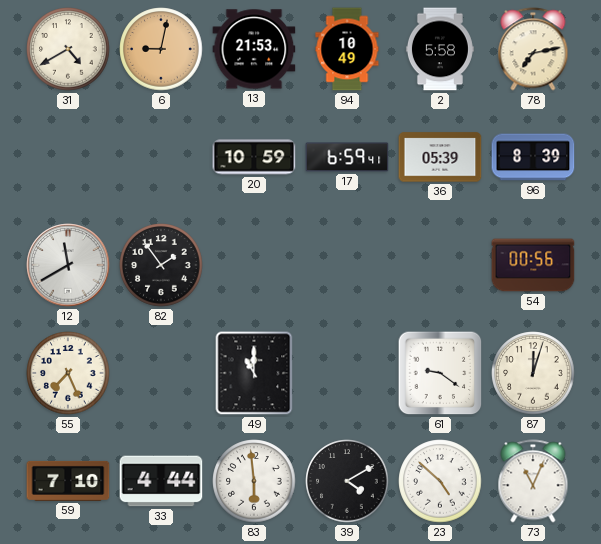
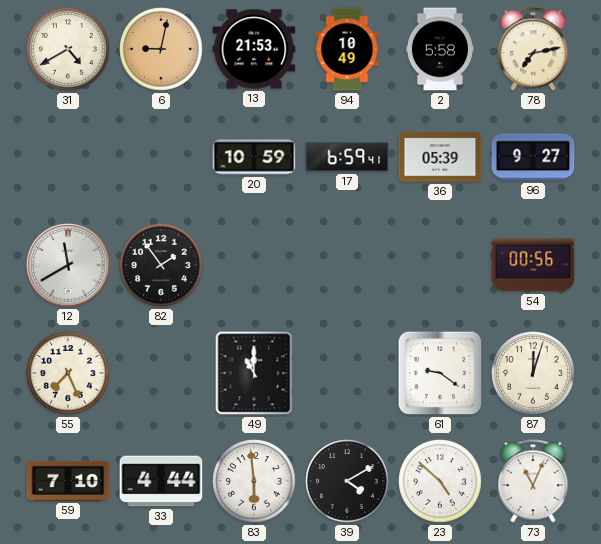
96: 8:39 -> 9:27 (533, 157)
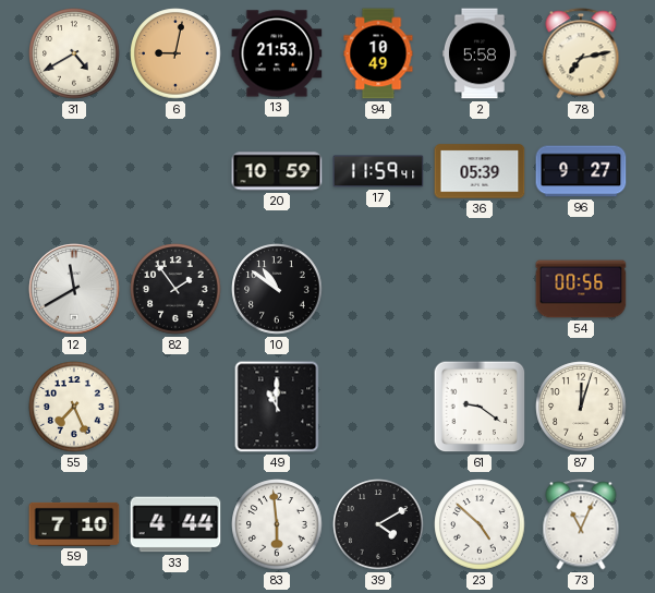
17: 6:59 -> 11:59 (378, 171)
10: none -> 10:51 (277, 289)
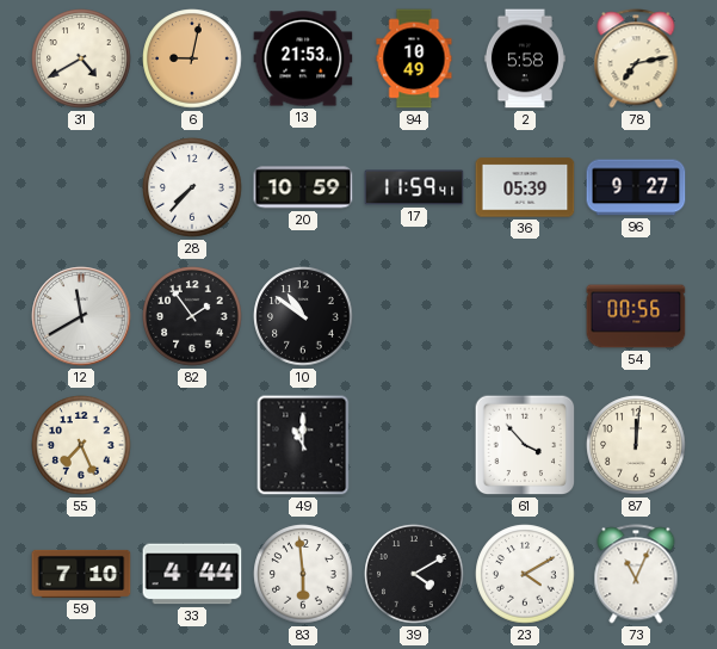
28: none -> 7:37 (192, 187)
61: 9:21 -> 3:53 (525, 445)
87: 12:03 -> 12:01 (636, 445)
23: 4:52 -> 4:10 (525, 574)
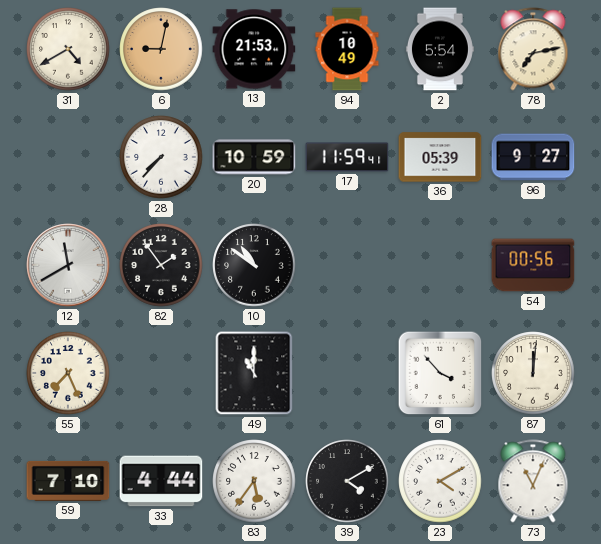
2: 5:58 -> 5:54 (440, 49)
83: 5:59 -> 5:36 (254, 481)
